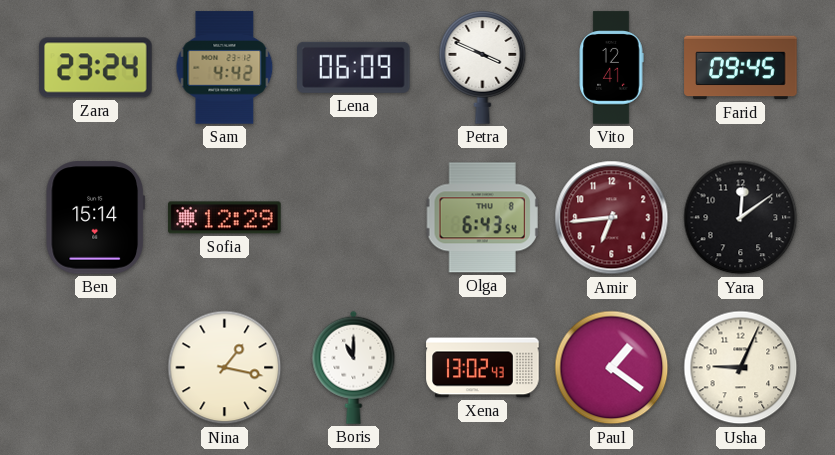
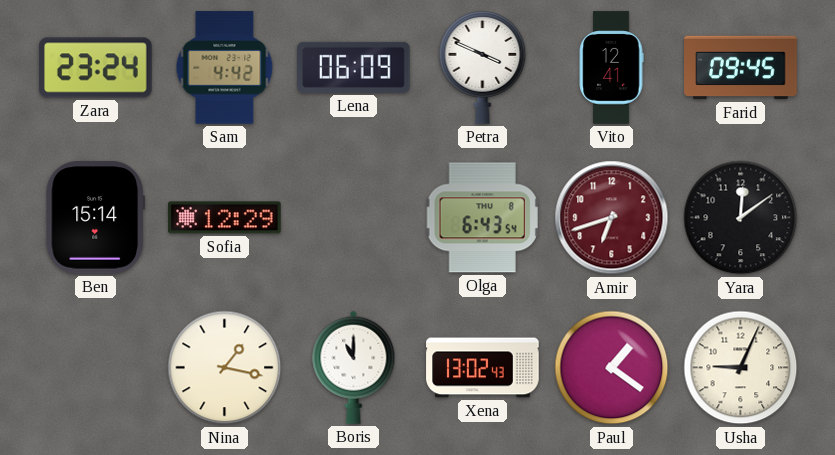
Amir: 6:44 -> 6:42 (612, 218)
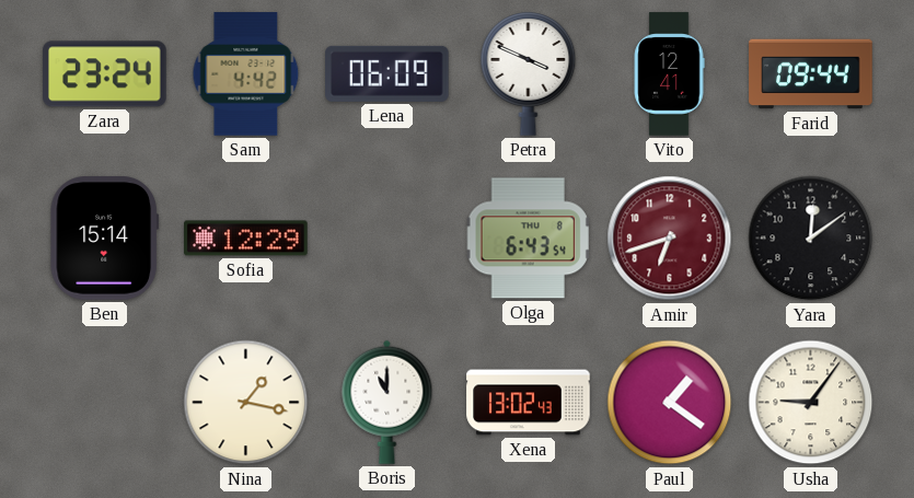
Farid: 09:45 -> 09:44 (811, 74)
Usha: 9:04 -> 9:06 (811, 403)
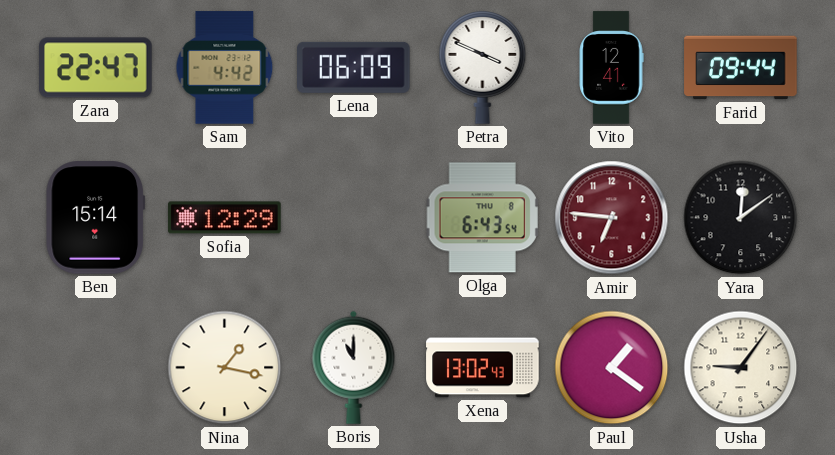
Zara: 23:24 -> 22:47 (96, 68)
Amir: 6:42 -> 6:46 (612, 218)
